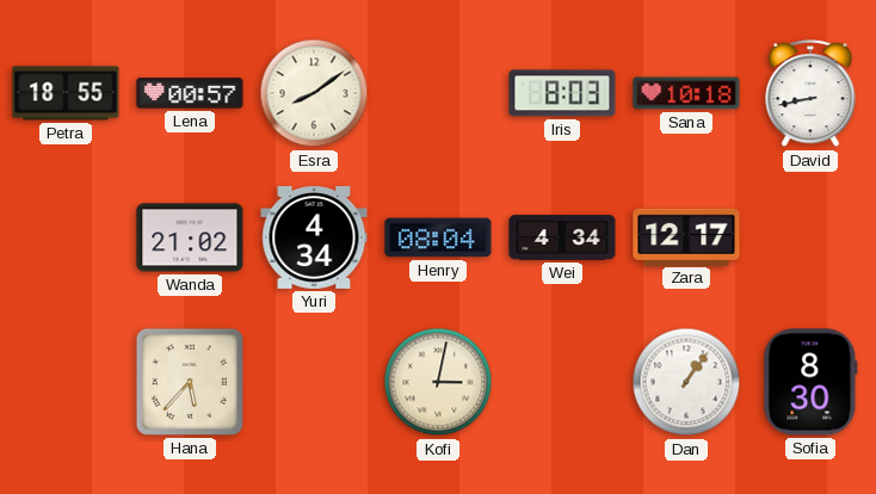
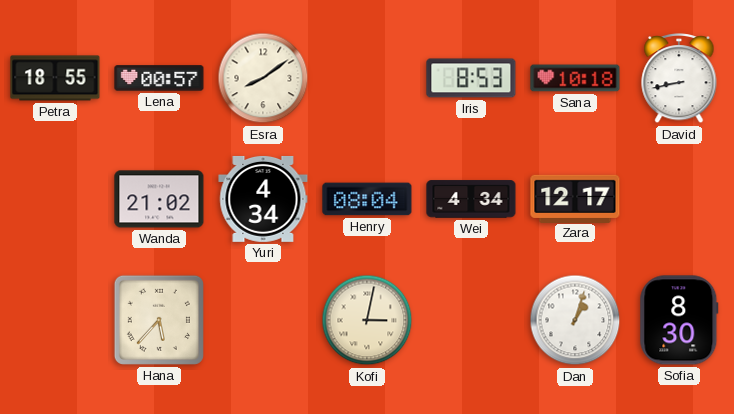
Iris: 8:03 -> 8:53 (471, 78)
Dan: 1:06 -> 1:03 (575, 320)
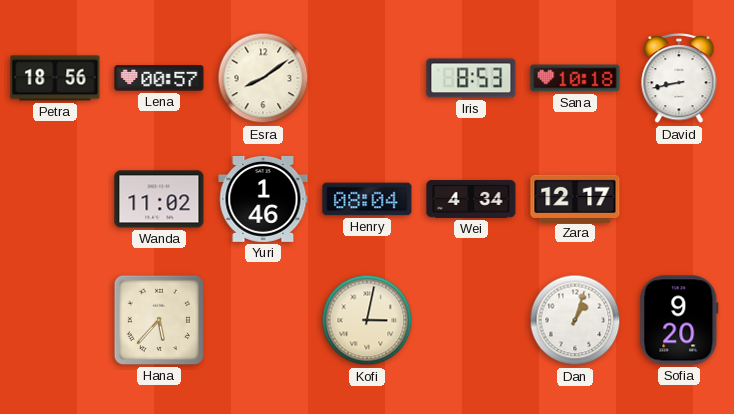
Petra: 18:55 -> 18:56 (55, 78)
Wanda: 21:02 -> 11:02 (159, 199)
Yuri: 4:34 -> 1:46 (263, 199)
Sofia: 8:30 -> 9:20 (679, 320)
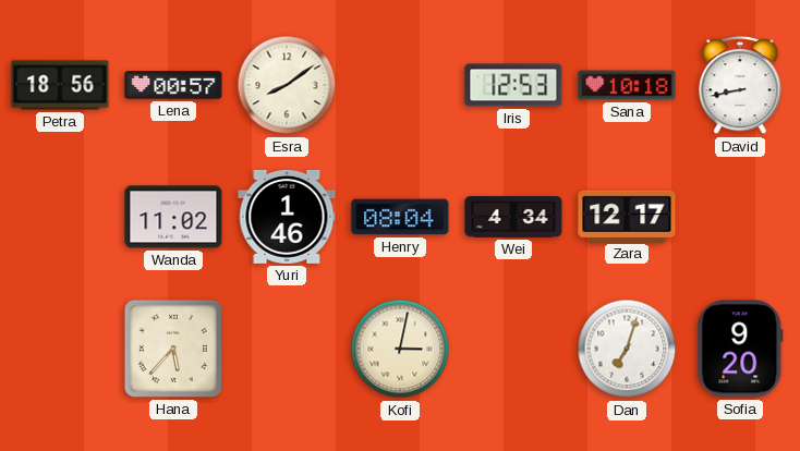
Iris: 8:53 -> 12:53 (513, 85)
Dan: 1:03 -> 7:03 (627, 349)
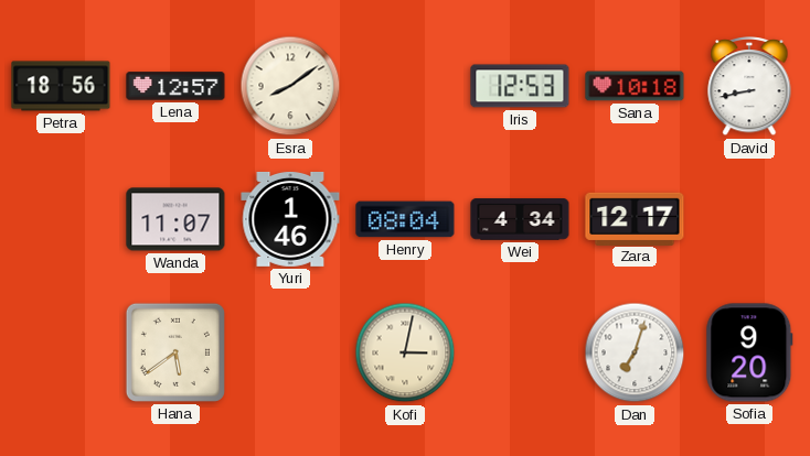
Lena: 00:57 -> 12:57 (175, 86)
Wanda: 11:02 -> 11:07 (175, 219)
Hana: 5:37 -> 5:39 (175, 352)
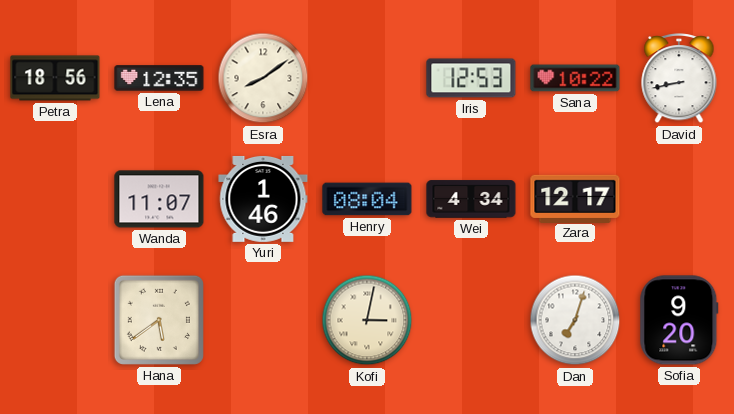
Lena: 12:57 -> 12:35 (159, 78)
Sana: 10:18 -> 10:22 (575, 78)
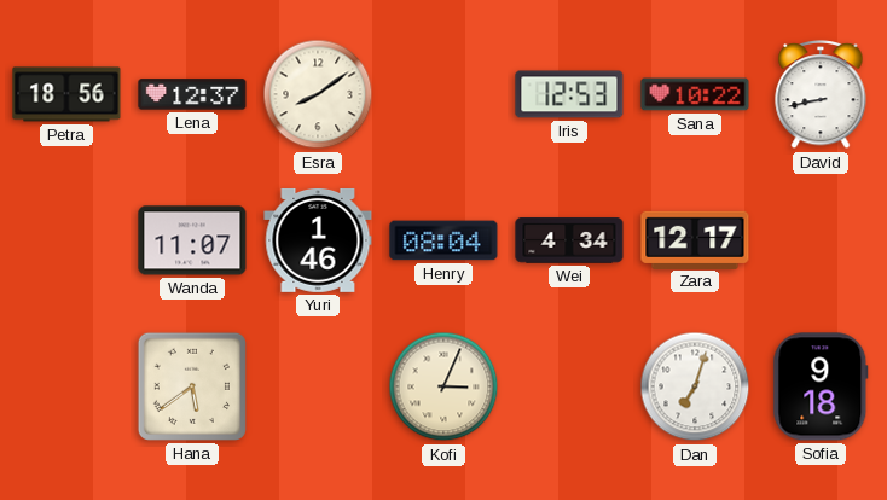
Lena: 12:35 -> 12:37 (192, 94)
Kofi: 3:02 -> 3:04 (443, 386)
Sofia: 9:20 -> 9:18 (821, 386)
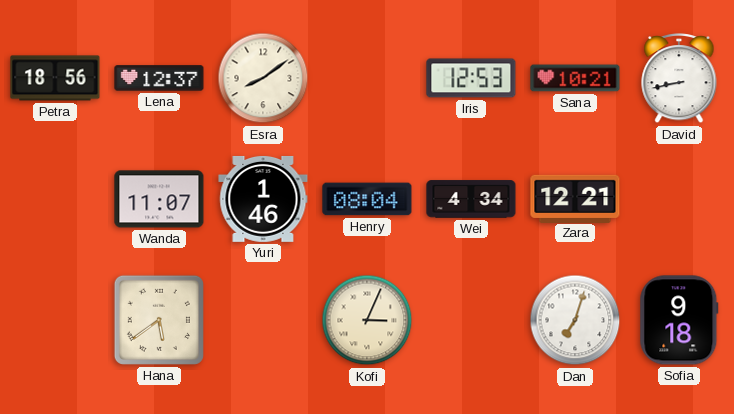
Sana: 10:22 -> 10:21 (575, 78)
Zara: 12:17 -> 12:21 (575, 198)
